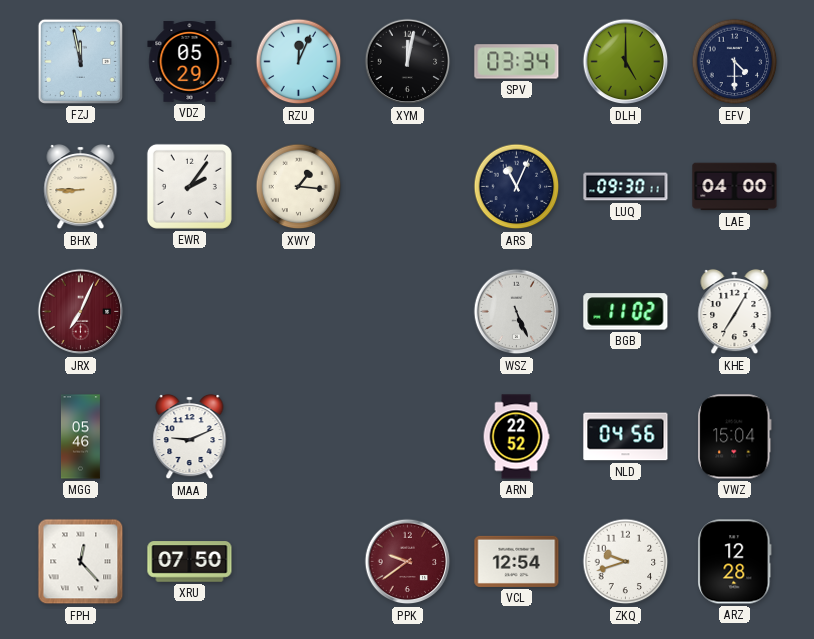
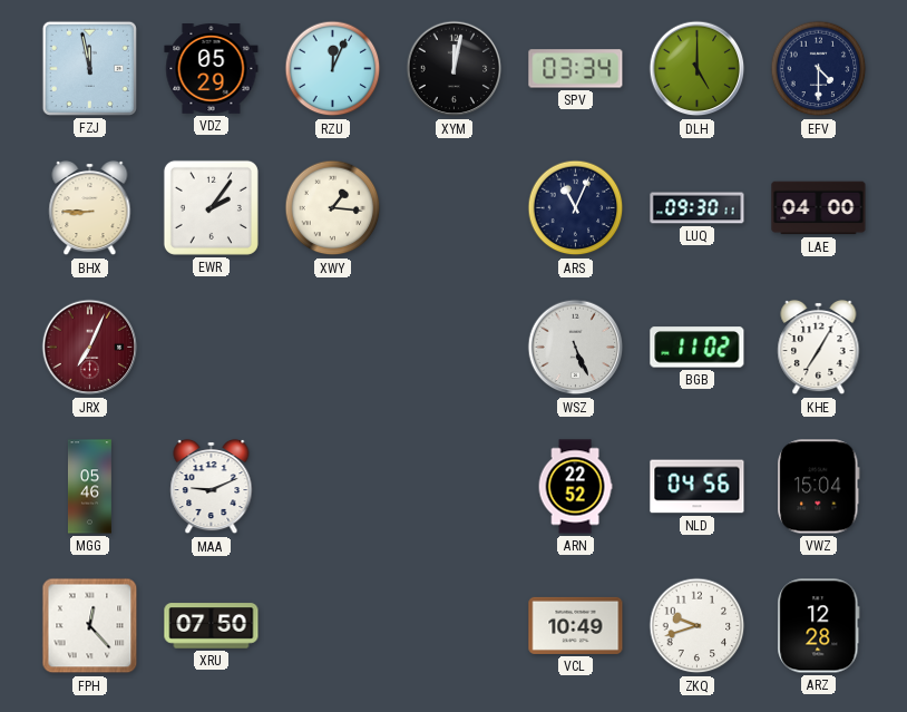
PPK: 9:39 -> none (408, 562)
VCL: 12:54 -> 10:49 (576, 625)
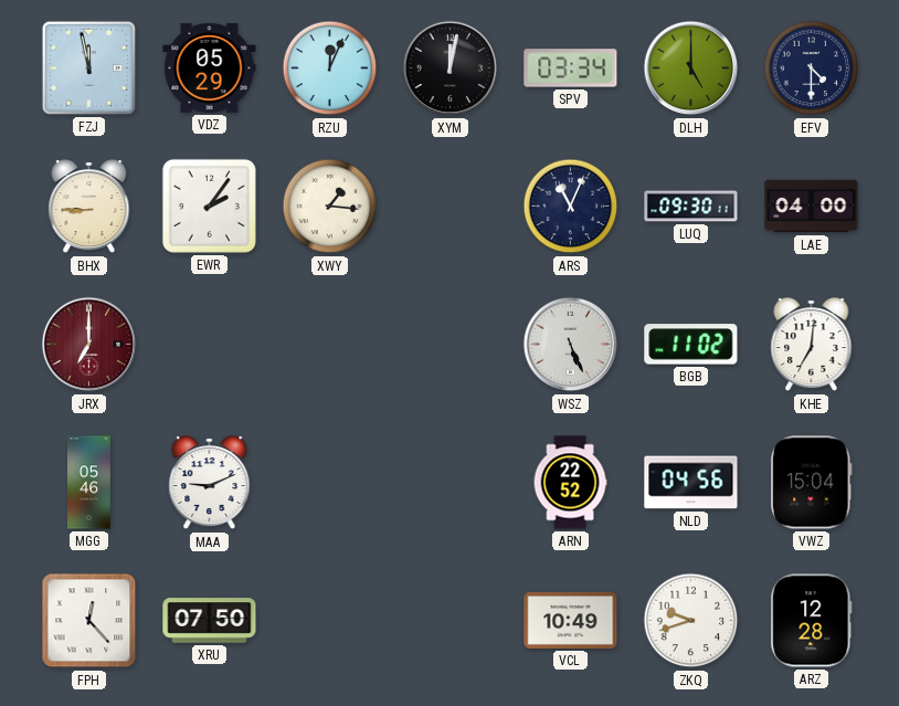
JRX: 7:04 -> 7:00 (89, 345)
KHE: 7:05 -> 7:01 (812, 345)
